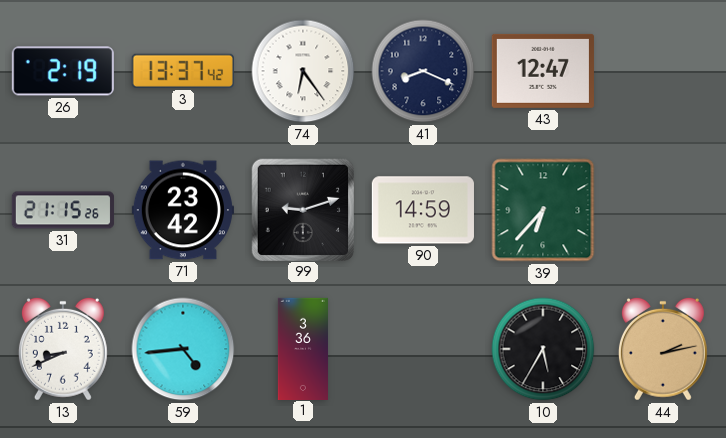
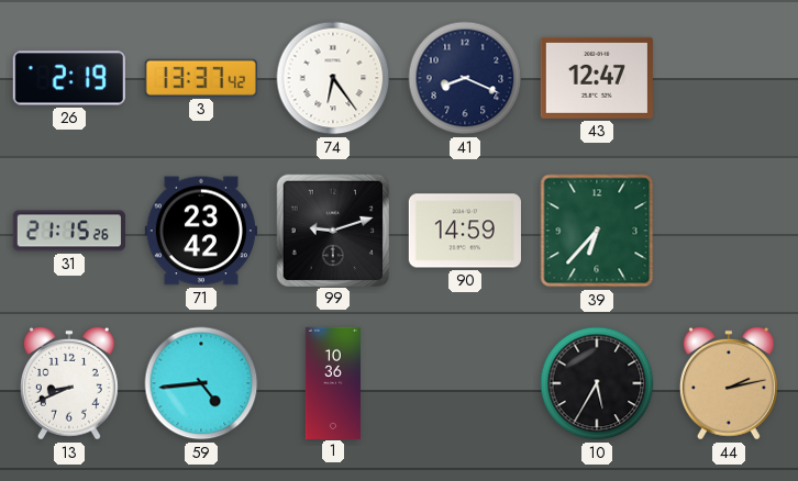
1: 3:36 -> 10:36 (333, 382)
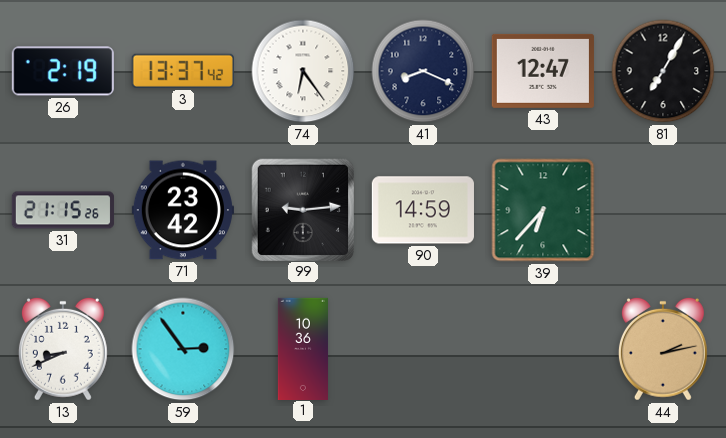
81: none -> 7:05 (663, 71)
99: 9:12 -> 9:14 (302, 209)
59: 4:44 -> 2:54 (183, 349)
10: 5:35 -> none (597, 383)
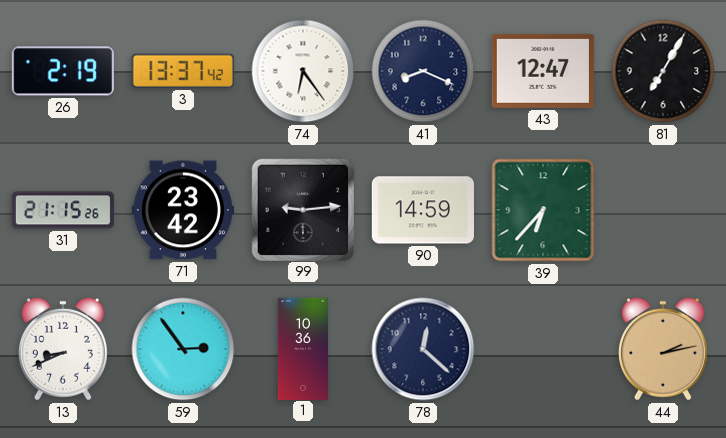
78: none -> 12:22 (423, 349)
